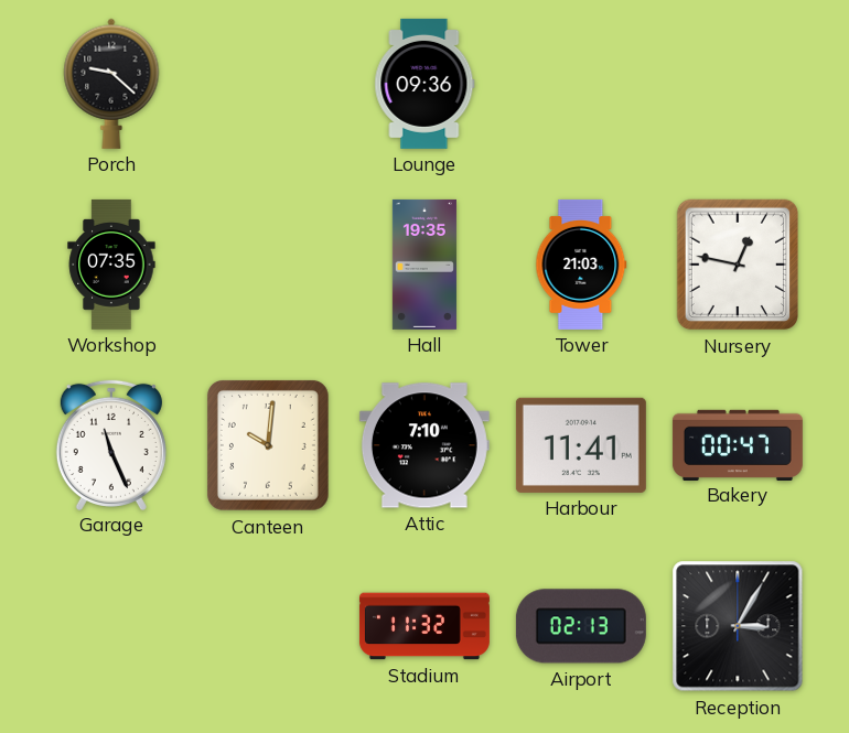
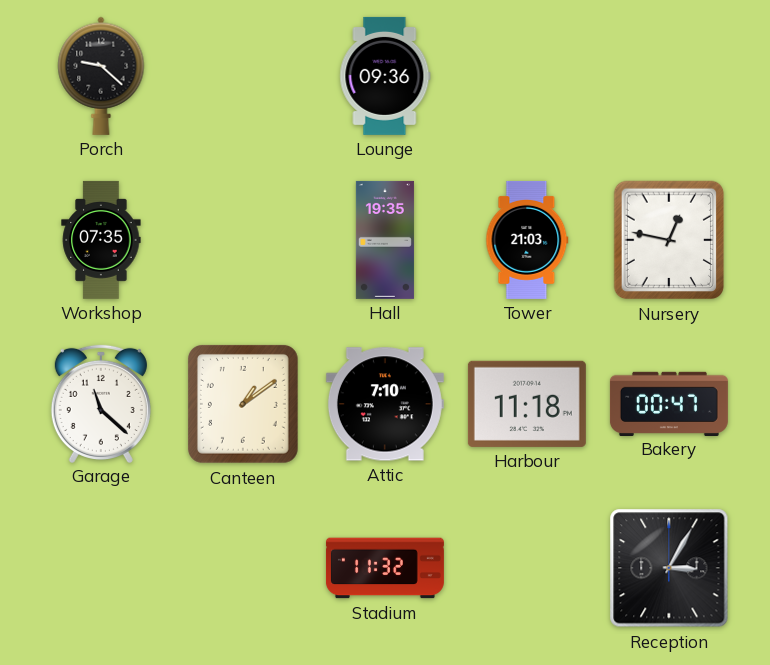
Garage: 11:26 -> 11:22 (101, 403)
Canteen: 10:01 -> 1:09 (243, 404)
Harbour: 11:41 -> 11:18 (527, 404)
Airport: 02:13 -> none (581, 626)
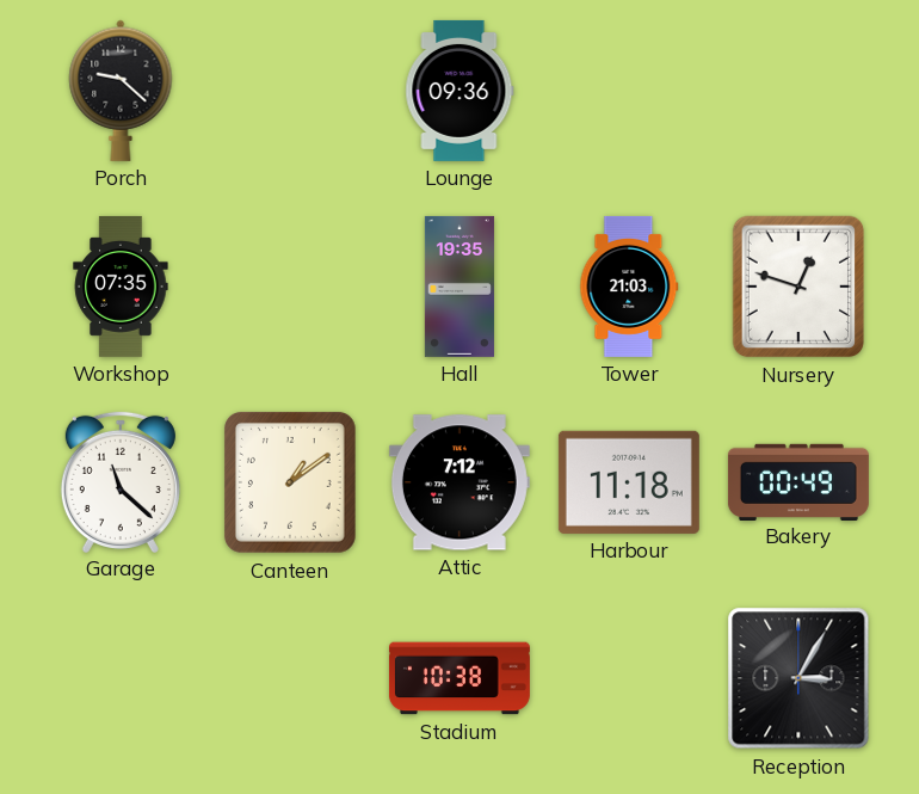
Nursery: 12:47 -> 12:48 (798, 287)
Attic: 7:10 -> 7:12 (459, 482)
Bakery: 00:47 -> 00:49 (798, 481)
Stadium: 11:32 -> 10:38 (459, 678)
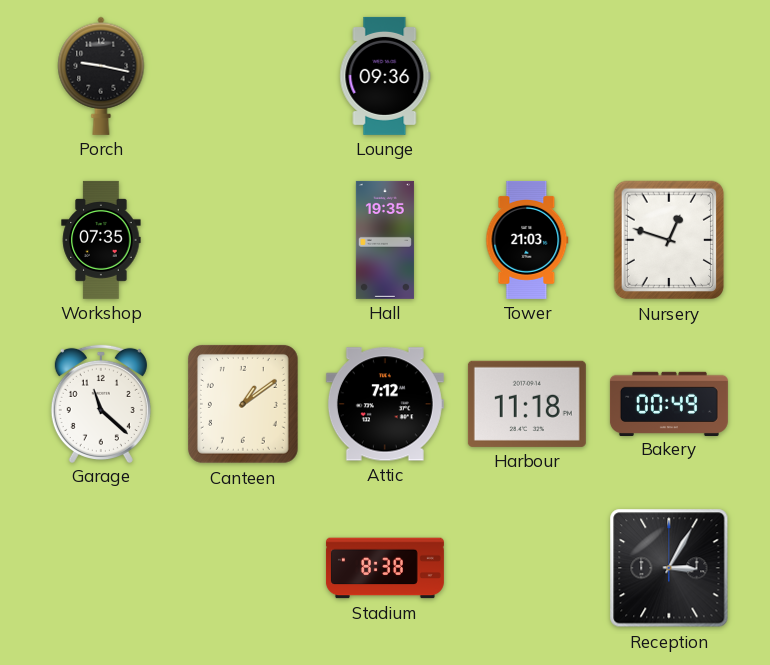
Porch: 9:22 -> 9:17 (101, 76)
Stadium: 10:38 -> 8:38 (385, 568)
